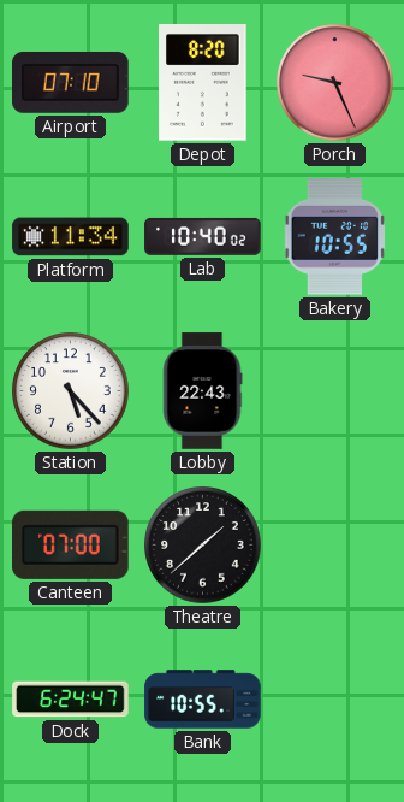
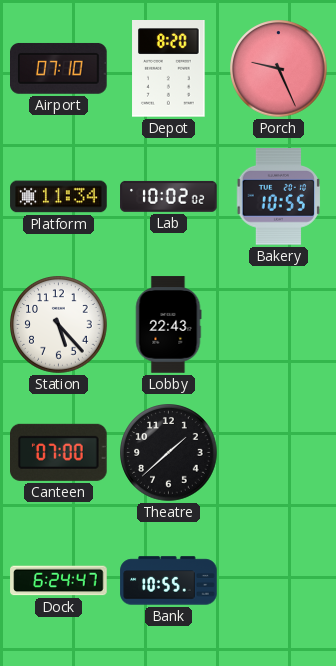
Lab: 10:40 -> 10:02 (169, 196)
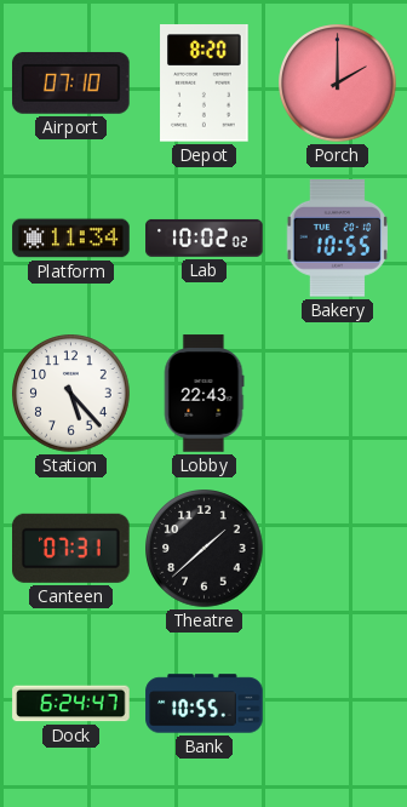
Porch: 9:26 -> 2:00 (338, 84)
Canteen: 07:00 -> 07:31 (71, 548)
